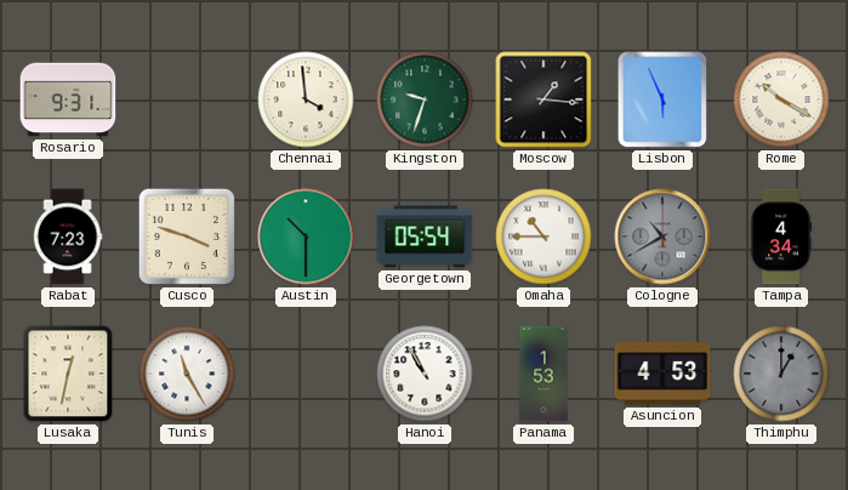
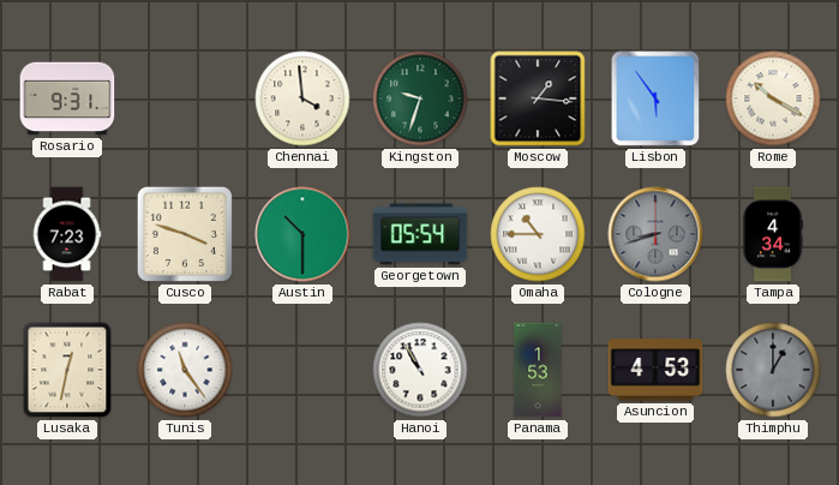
Lisbon: 5:56 -> 5:54 (655, 98)
Cologne: 10:40 -> 8:42 (655, 234)
Tunis: 11:25 -> 11:24 (185, 370)
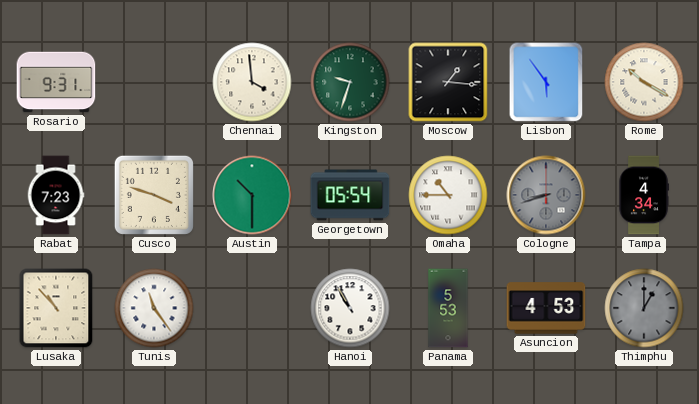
Lusaka: 12:32 -> 10:53 (56, 308)
Panama: 1:53 -> 5:53 (448, 308)
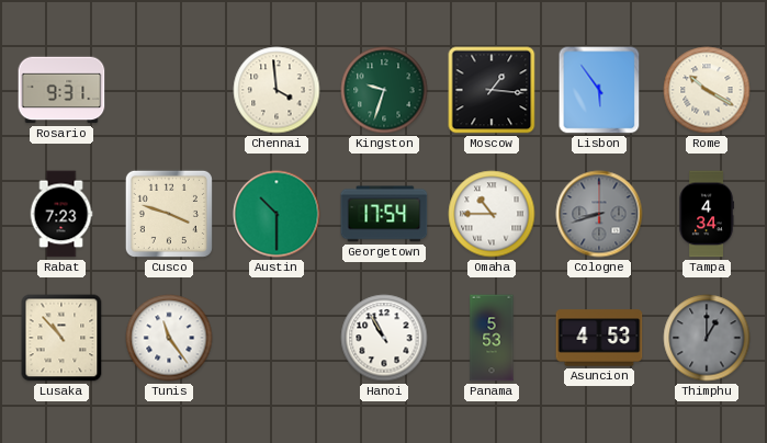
Georgetown: 05:54 -> 17:54 (384, 214)
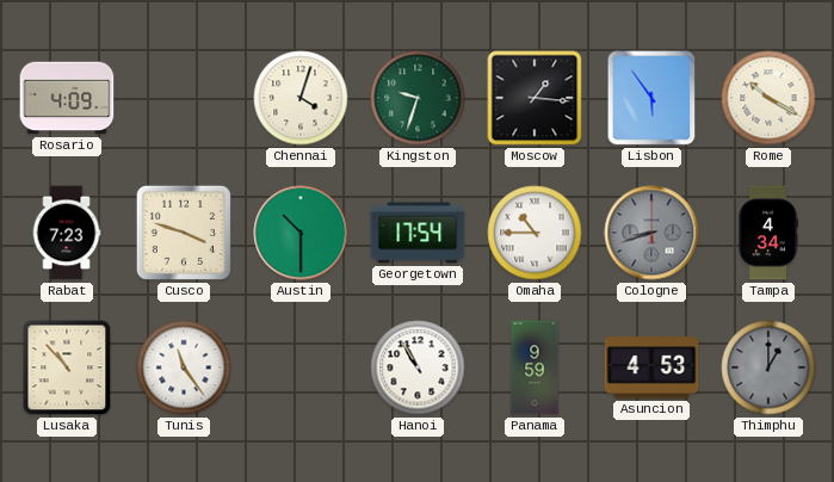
Rosario: 9:31 -> 4:09 (67, 98)
Chennai: 3:59 -> 4:03 (301, 98)
Panama: 5:53 -> 9:59 (535, 367)
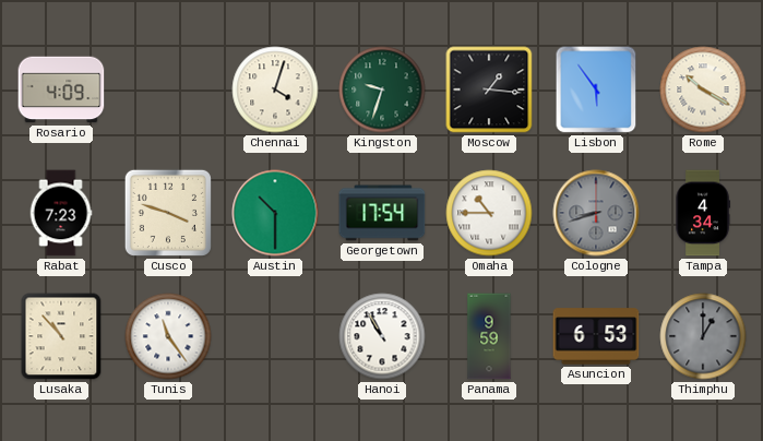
Asuncion: 4:53 -> 6:53 (596, 336)
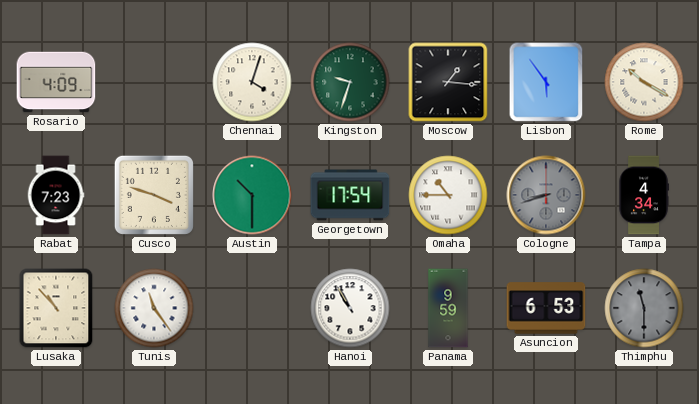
Thimphu: 1:00 -> 11:30 (644, 308)
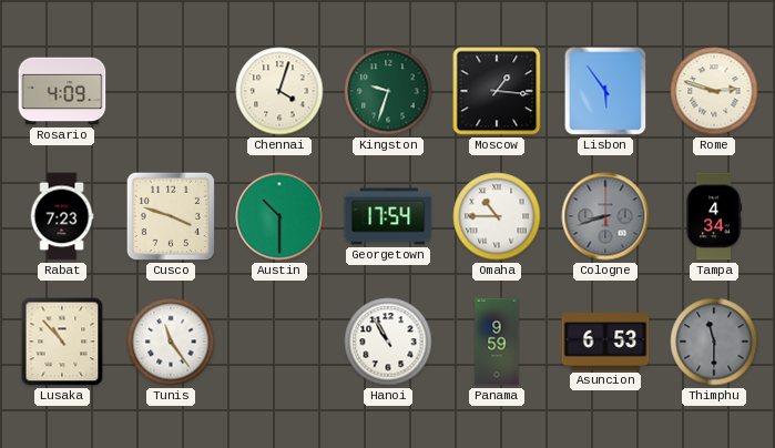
Rome: 10:20 -> 2:48 (714, 91)
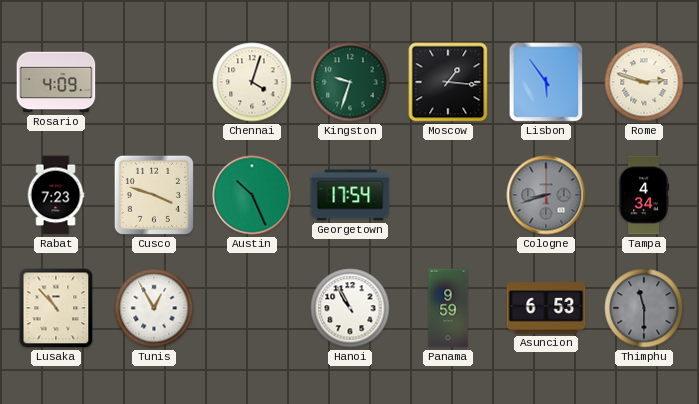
Austin: 10:30 -> 10:26 (252, 195)
Omaha: 10:45 -> none (497, 216)
Tunis: 11:24 -> 12:55 (154, 308)
